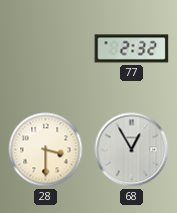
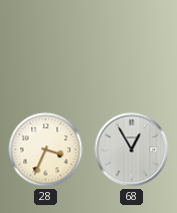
77: 2:32 -> none (132, 49)
28: 3:30 -> 3:34 (46, 150)
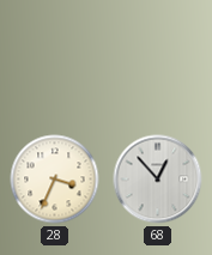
68: 12:55 -> 12:53 (158, 180)
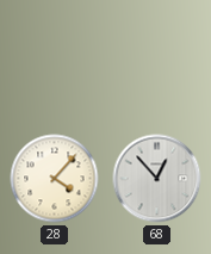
28: 3:34 -> 4:07 (55, 179)
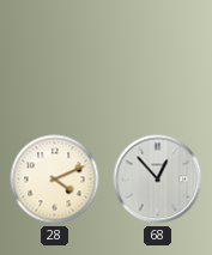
28: 4:07 -> 4:11 (55, 180)
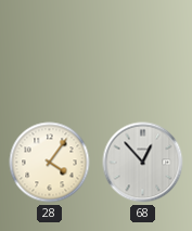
28: 4:11 -> 4:06 (50, 163)
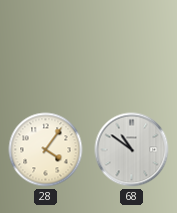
68: 12:53 -> 10:51 (132, 150)
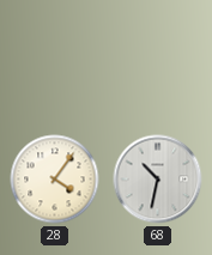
68: 10:51 -> 10:32 (158, 180)
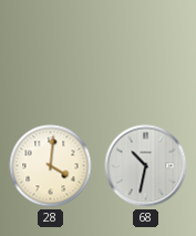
28: 4:06 -> 4:01 (51, 166)
